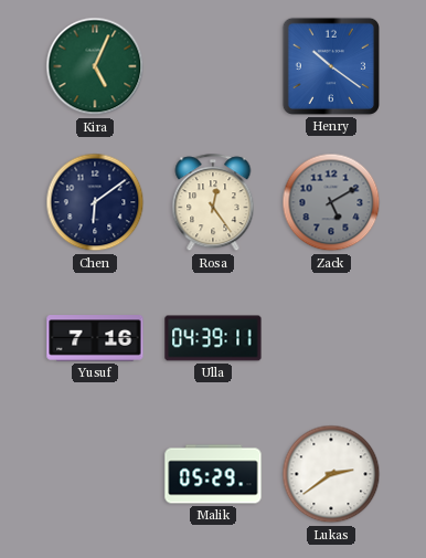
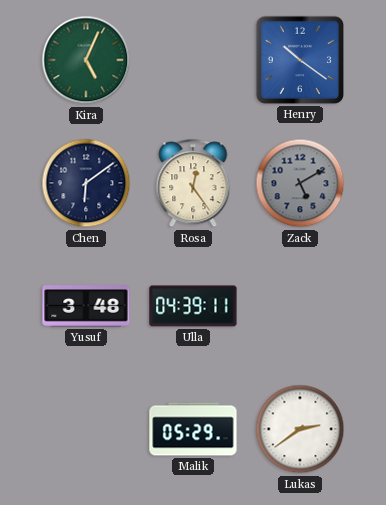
Yusuf: 7:16 -> 3:48 (86, 306)
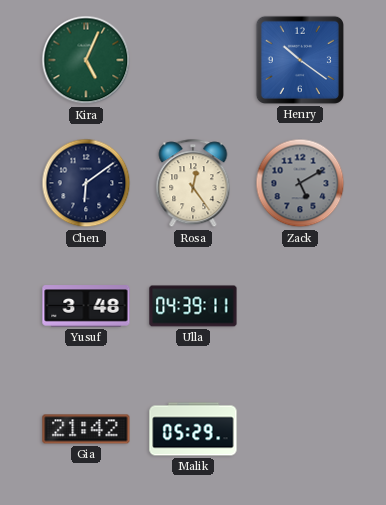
Gia: none -> 21:42 (86, 429)
Lukas: 2:39 -> none (300, 429)
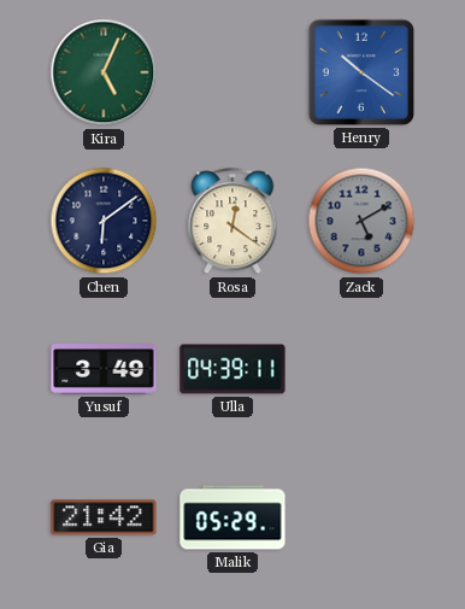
Rosa: 12:24 -> 12:21 (232, 222)
Yusuf: 3:48 -> 3:49 (104, 369)
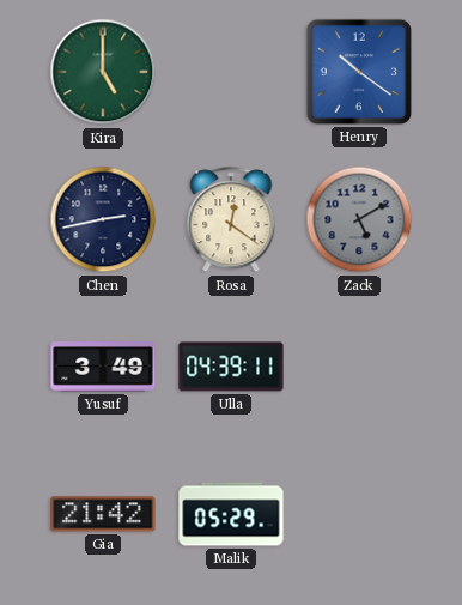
Kira: 5:04 -> 5:00 (103, 72)
Chen: 6:09 -> 2:43 (103, 219)
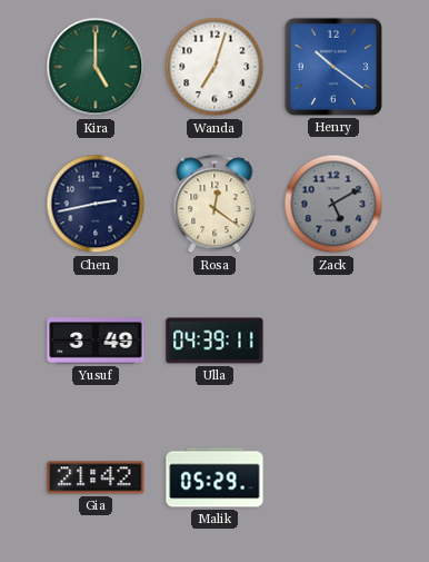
Wanda: none -> 7:03 (214, 67)
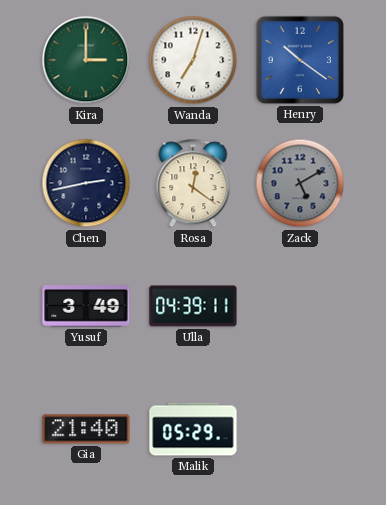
Kira: 5:00 -> 3:00 (86, 60)
Gia: 21:42 -> 21:40 (86, 429)
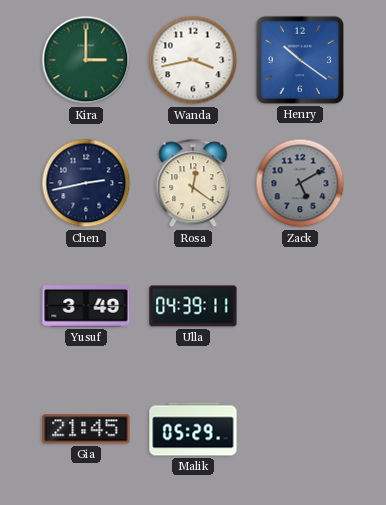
Wanda: 7:03 -> 3:43 (193, 60)
Gia: 21:40 -> 21:45 (86, 429)
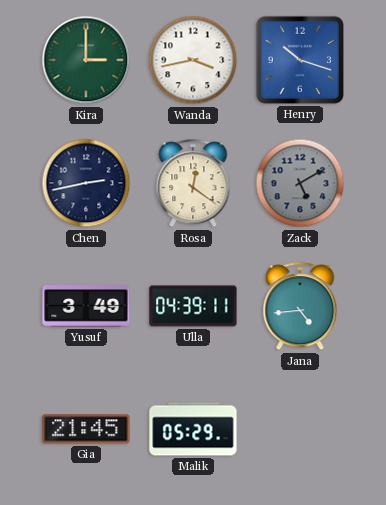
Henry: 10:21 -> 10:18 (300, 60)
Jana: none -> 4:44 (300, 307)
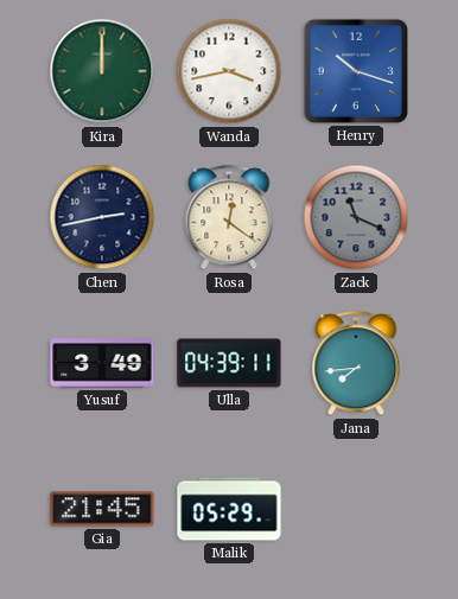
Kira: 3:00 -> 12:00 (102, 71)
Zack: 5:10 -> 11:19 (356, 217)
Jana: 4:44 -> 7:44 (356, 364)
